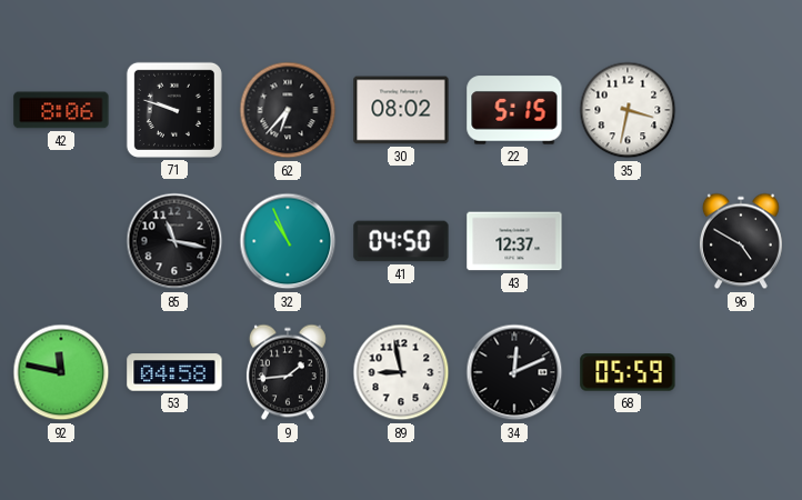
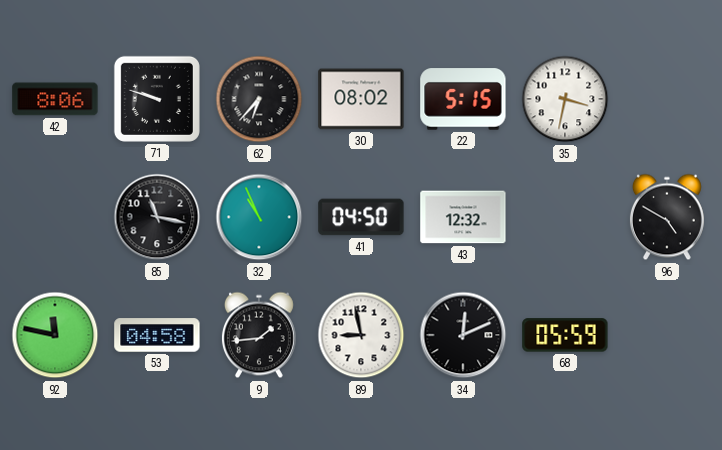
43: 12:37 -> 12:32 (463, 217)
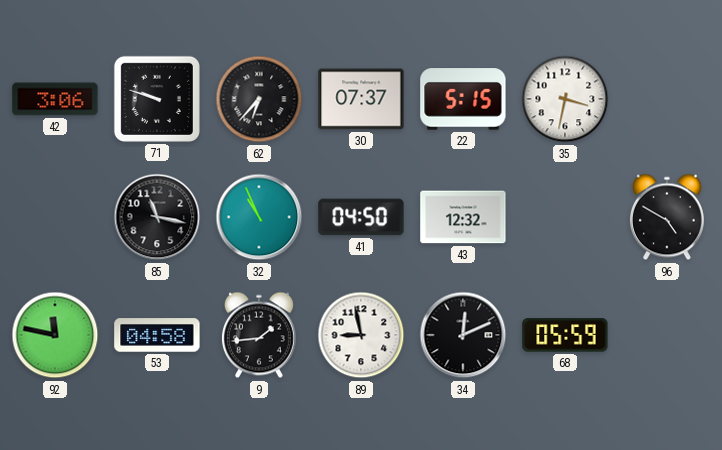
42: 8:06 -> 3:06 (55, 99)
30: 08:02 -> 07:37 (361, 99)
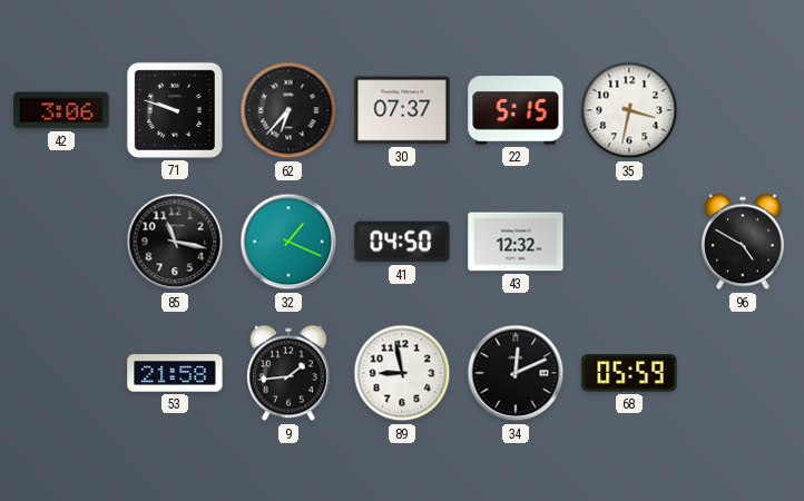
32: 10:56 -> 1:19 (288, 242)
92: 11:47 -> none (55, 335)
53: 04:58 -> 21:58 (175, 373)
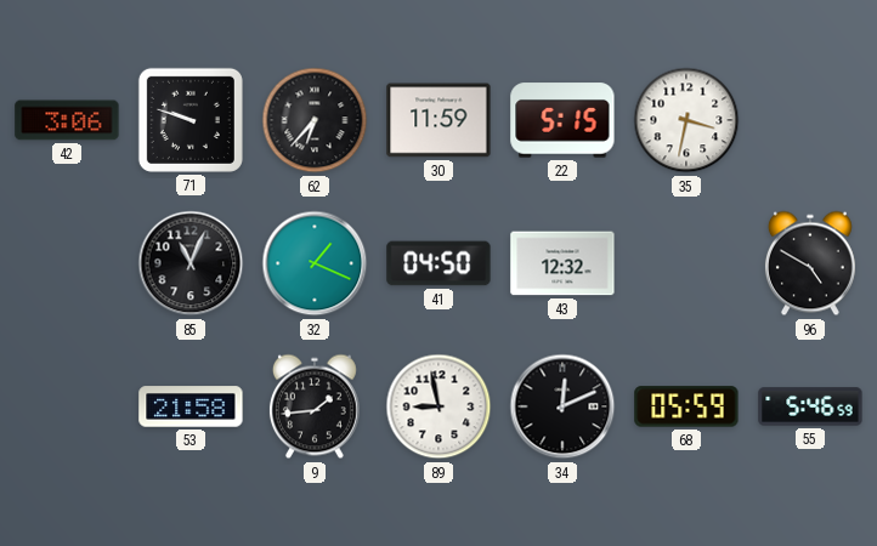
30: 07:37 -> 11:59 (438, 120)
85: 11:17 -> 11:04 (191, 263)
55: none -> 5:46 (810, 406)
